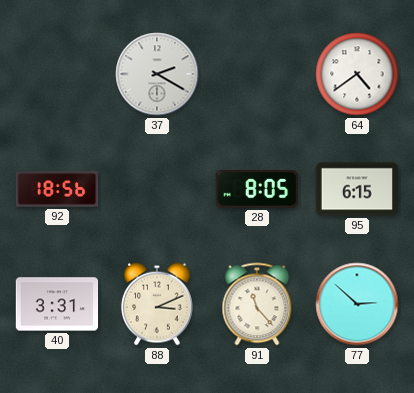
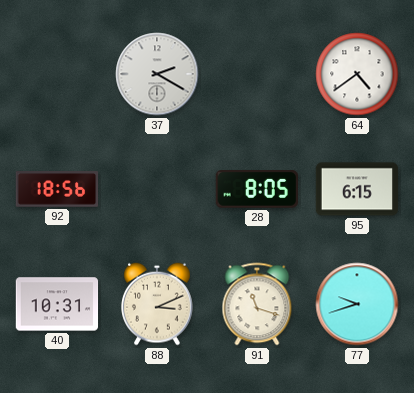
40: 3:31 -> 10:31 (57, 304)
91: 11:23 -> 11:18 (257, 304)
77: 2:52 -> 9:42 (357, 304)
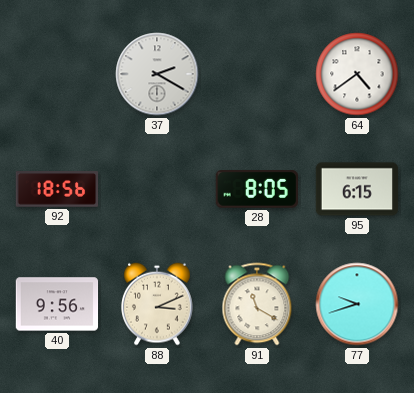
40: 10:31 -> 9:56 (57, 304)
91: 11:18 -> 11:20 (257, 304)
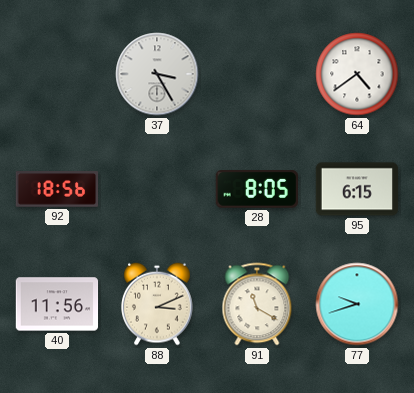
37: 2:20 -> 3:25 (157, 74)
40: 9:56 -> 11:56 (57, 304)
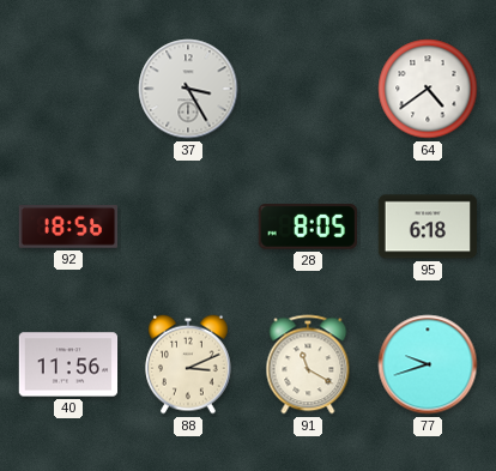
95: 6:15 -> 6:18 (428, 227)
